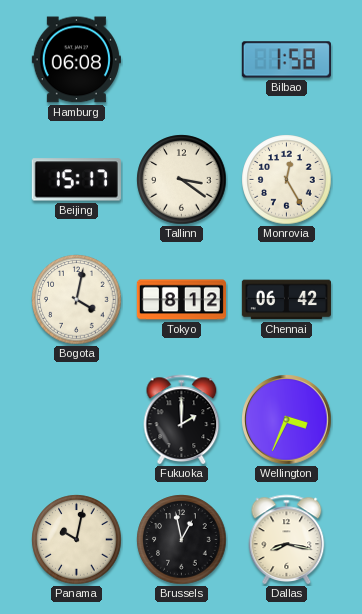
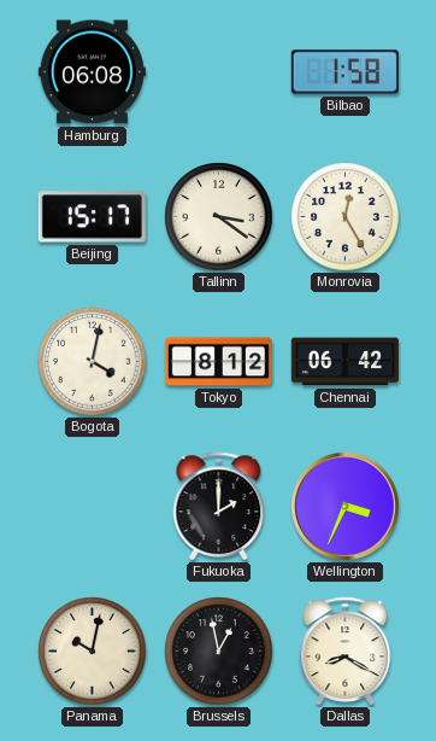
Dallas: 8:17 -> 8:20 (346, 650)
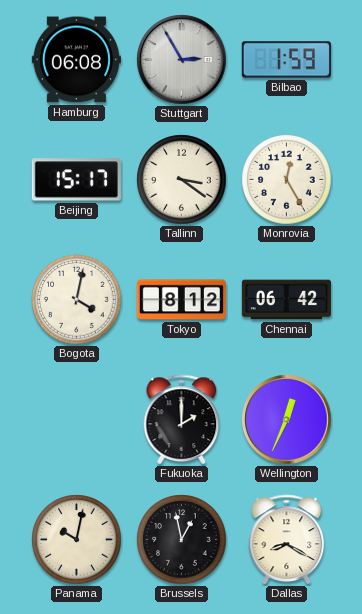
Stuttgart: none -> 2:55 (182, 60)
Bilbao: 1:58 -> 1:59 (286, 60)
Wellington: 3:34 -> 12:34 (287, 420)
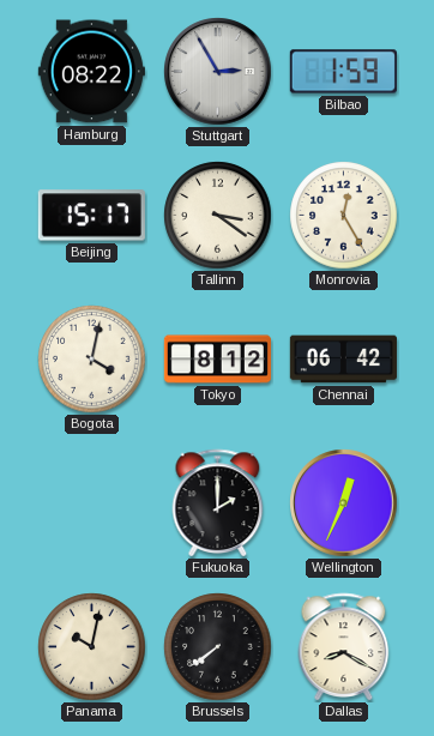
Hamburg: 06:08 -> 08:22 (91, 72)
Brussels: 12:58 -> 7:39 (218, 647)
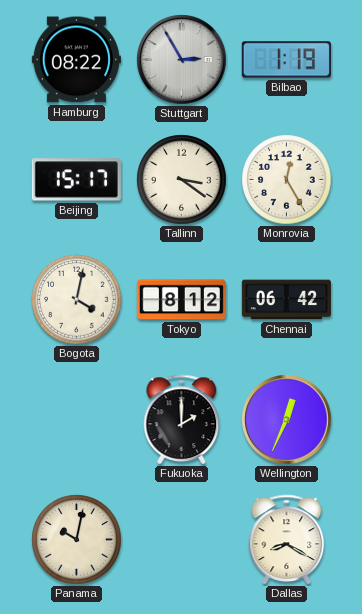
Bilbao: 1:59 -> 1:19 (286, 60)
Brussels: 7:39 -> none (218, 647)
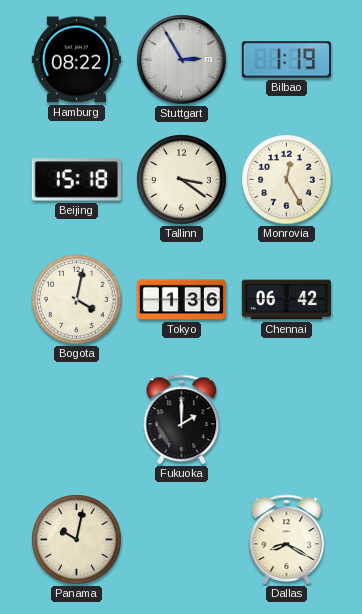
Beijing: 15:17 -> 15:18 (76, 180)
Tokyo: 8:12 -> 1:36 (181, 300)
Wellington: 12:34 -> none (287, 420)
